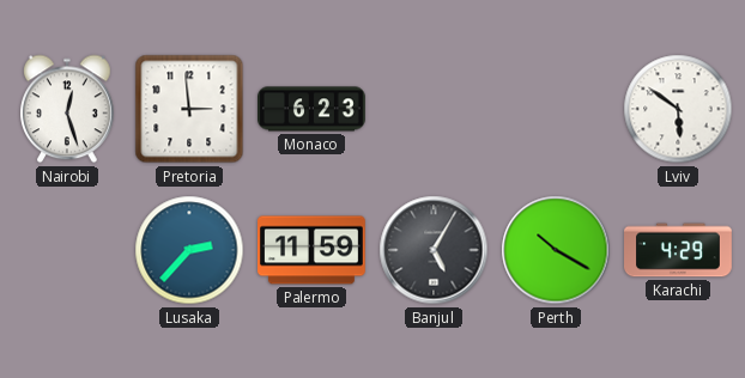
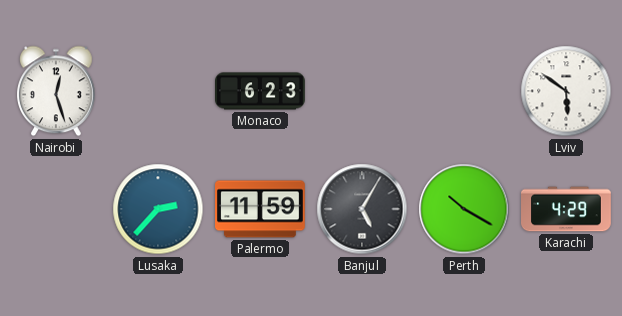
Pretoria: 2:59 -> none (189, 109)
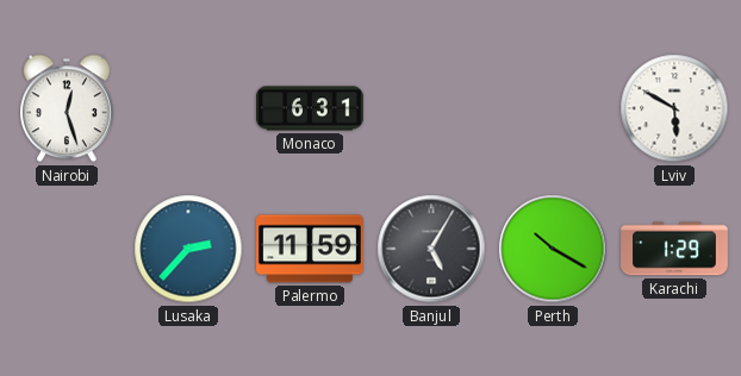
Monaco: 6:23 -> 6:31 (311, 108)
Lviv: 5:51 -> 5:50 (674, 108)
Karachi: 4:29 -> 1:29 (675, 249)
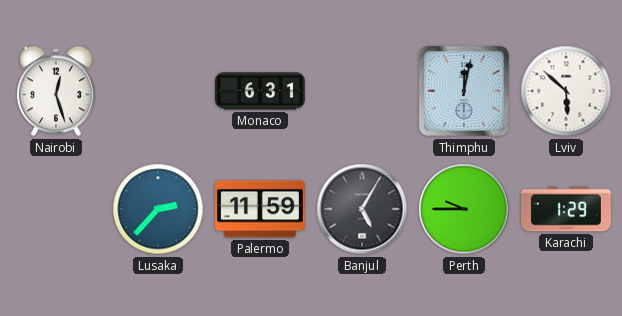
Thimphu: none -> 12:02 (465, 92)
Lviv: 5:50 -> 5:52 (566, 91)
Perth: 10:20 -> 9:45 (464, 209)
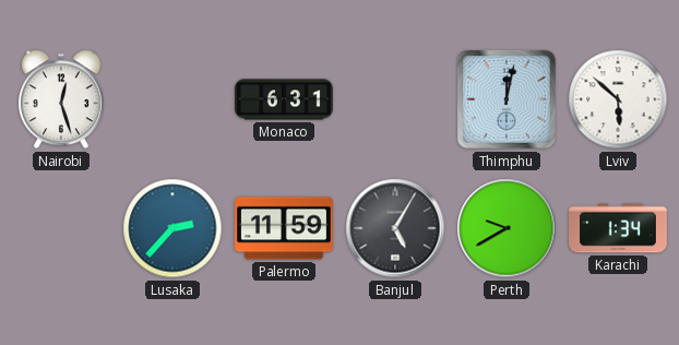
Perth: 9:45 -> 9:40 (507, 228)
Karachi: 1:29 -> 1:34 (619, 228)
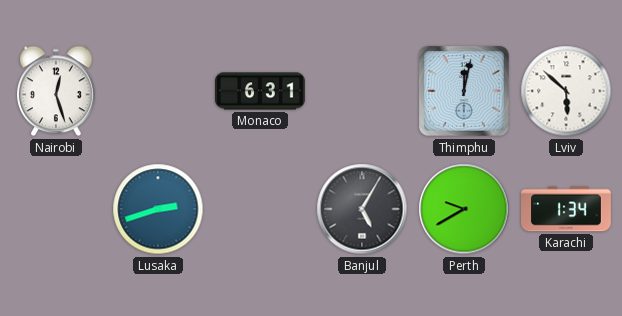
Lusaka: 2:37 -> 2:42 (158, 209)
Palermo: 11:59 -> none (285, 228)
